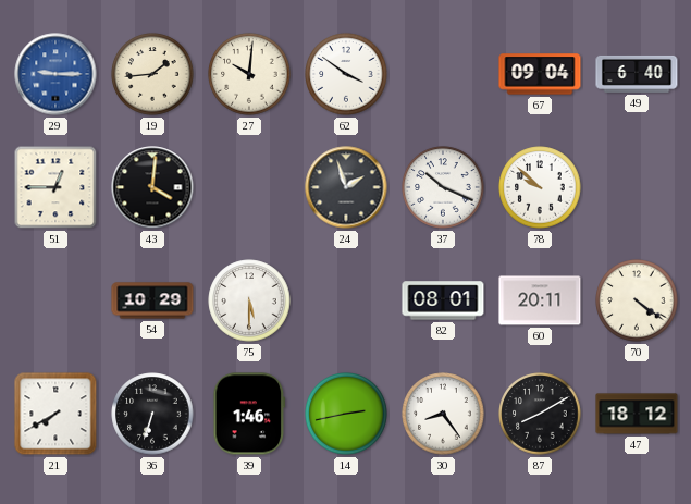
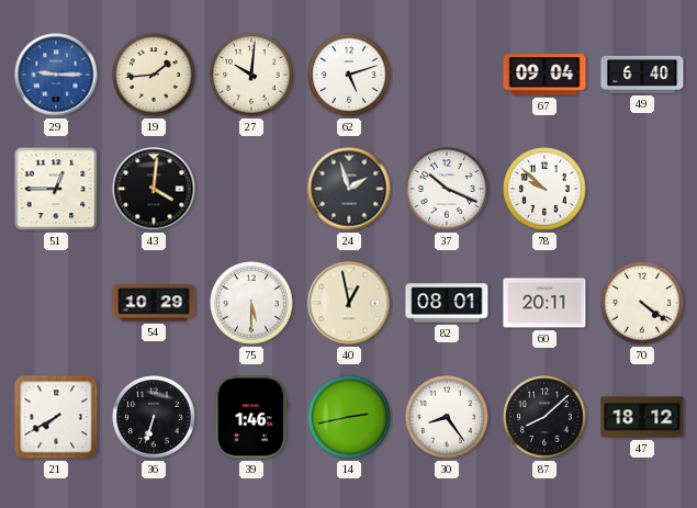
62: 3:51 -> 5:12 (349, 75)
40: none -> 12:58 (349, 303)
87: 8:10 -> 8:08 (544, 417)
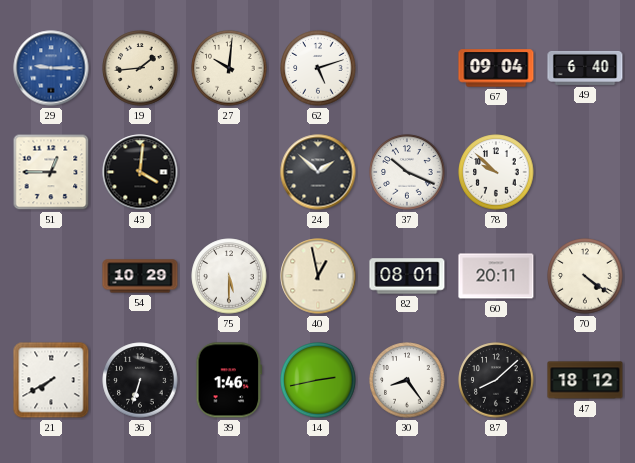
24: 1:57 -> 1:52 (318, 172)
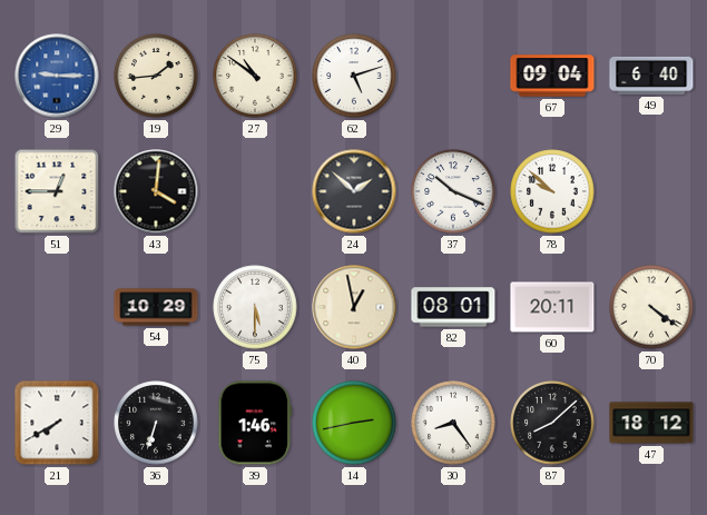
27: 10:01 -> 10:51 (255, 76)
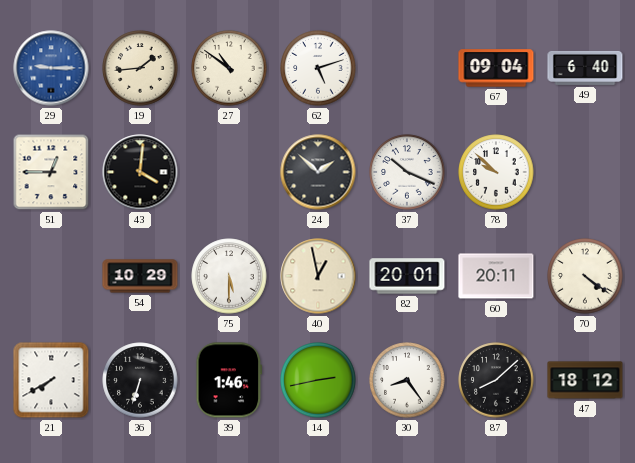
82: 08:01 -> 20:01 (407, 276)
